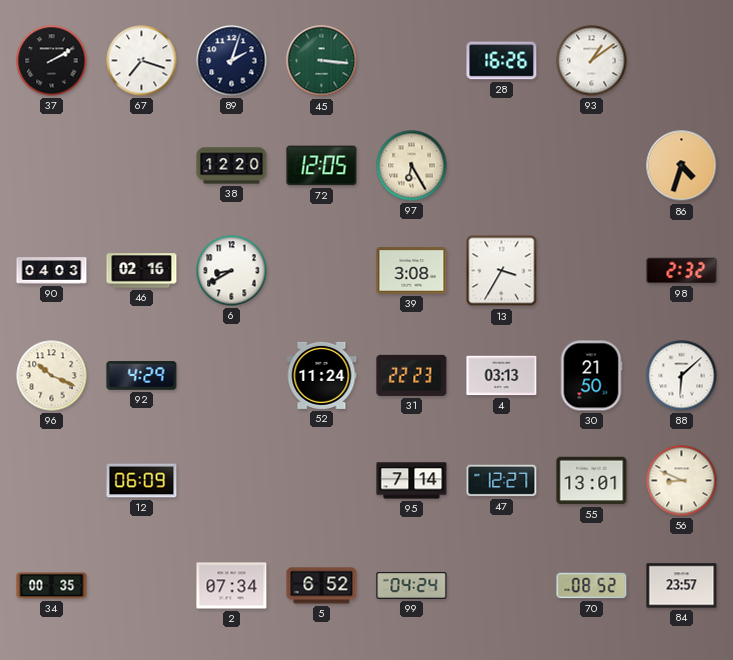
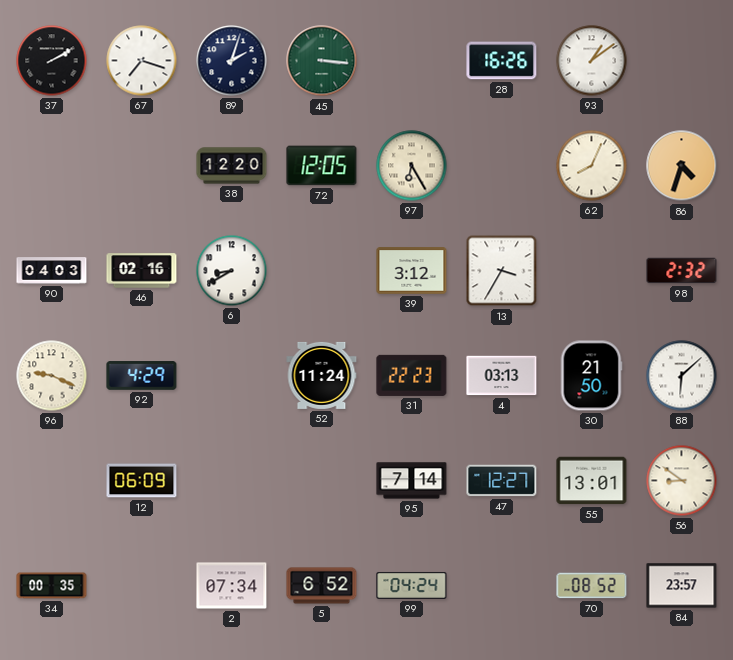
62: none -> 8:04 (592, 166)
39: 3:08 -> 3:12 (412, 271)
96: 10:19 -> 9:19 (52, 376)
56: 8:49 -> 8:51 (682, 481)
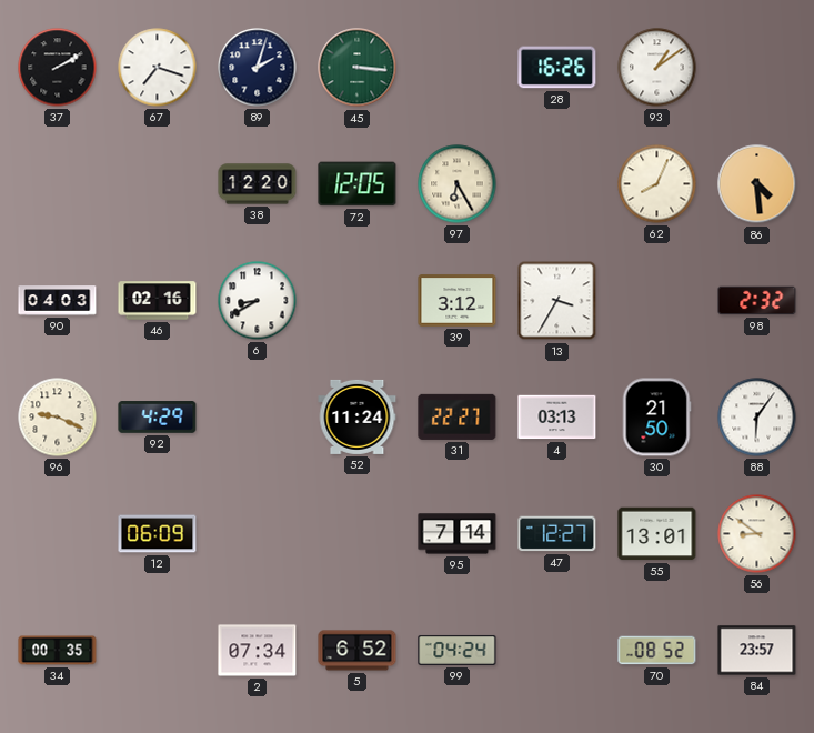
86: 4:33 -> 4:29 (757, 184)
31: 22:23 -> 22:27 (458, 416)
88: 6:08 -> 6:06 (757, 418)
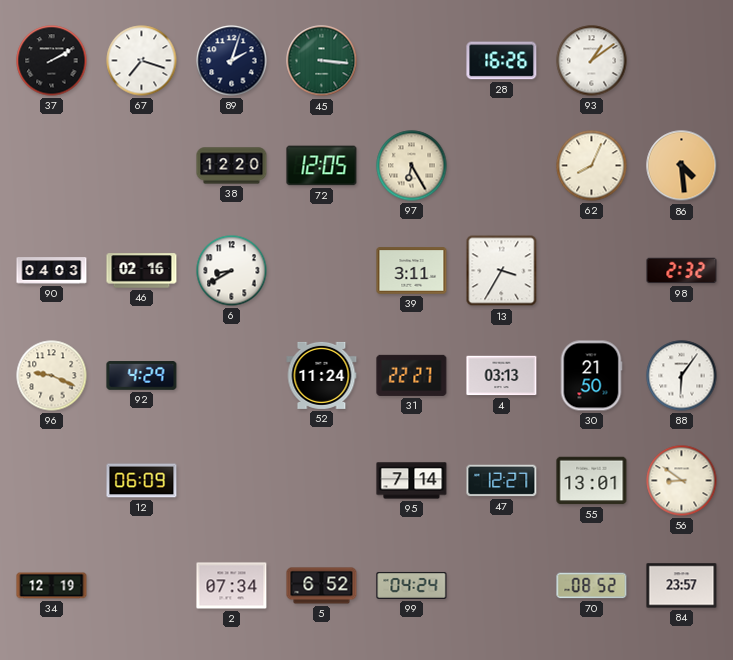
39: 3:12 -> 3:11 (412, 271)
34: 00:35 -> 12:19 (52, 586)
